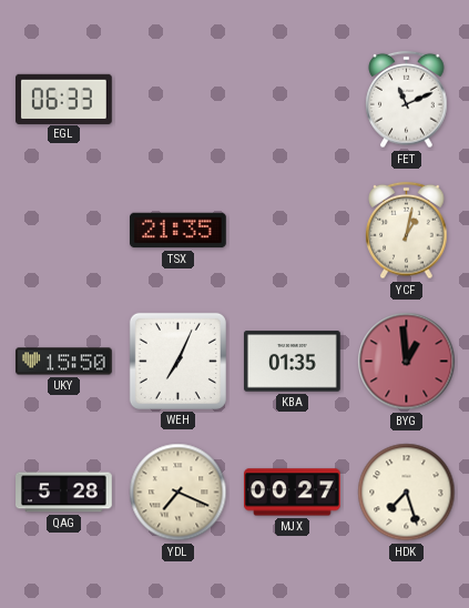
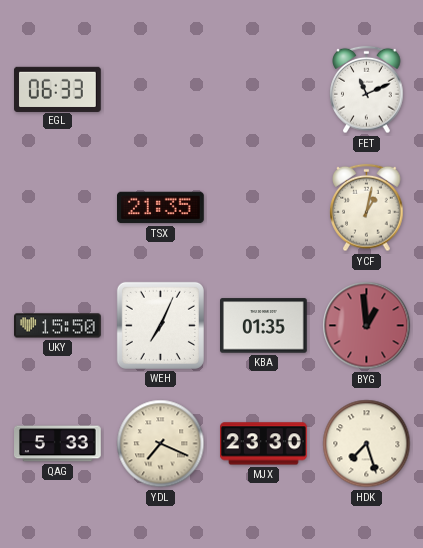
QAG: 5:28 -> 5:33 (58, 444)
MJX: 00:27 -> 23:30 (264, 444)
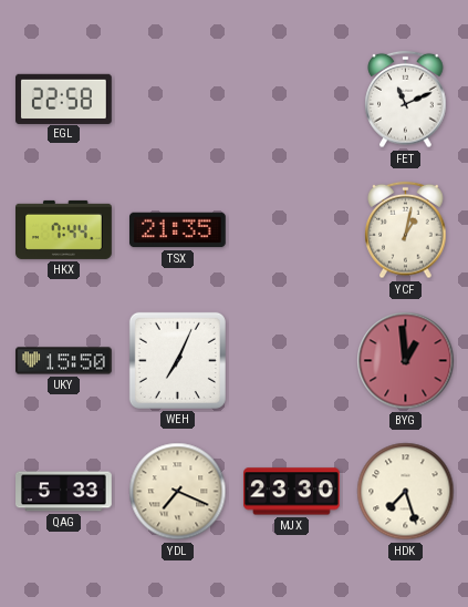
EGL: 06:33 -> 22:58 (64, 99)
HKX: none -> 7:44 (64, 229)
KBA: 01:35 -> none (264, 326)
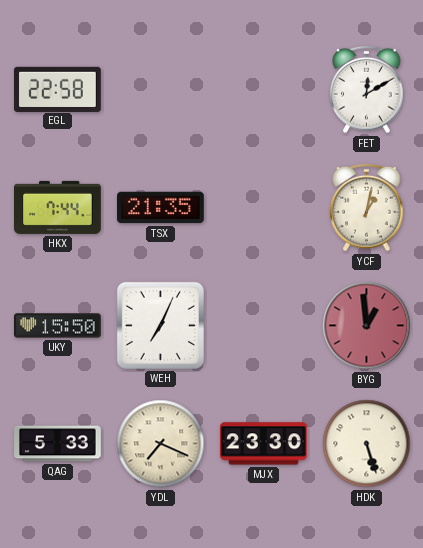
FET: 11:11 -> 12:10 (367, 90)
HDK: 7:27 -> 5:27 (367, 444)
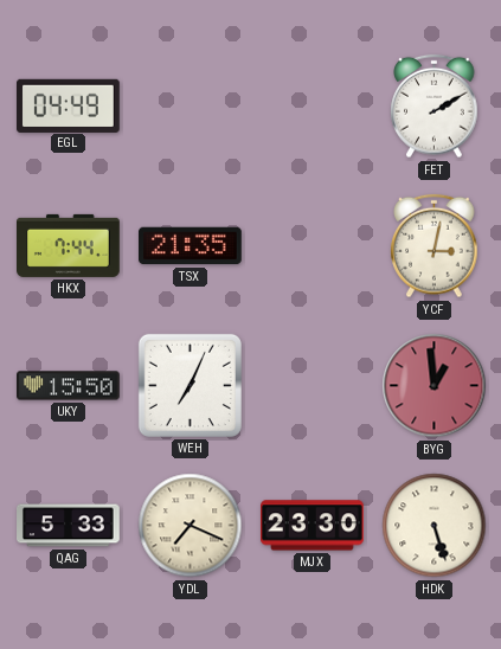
EGL: 22:58 -> 04:49 (69, 105)
FET: 12:10 -> 2:10 (435, 107)
YCF: 1:02 -> 3:02 (435, 246)
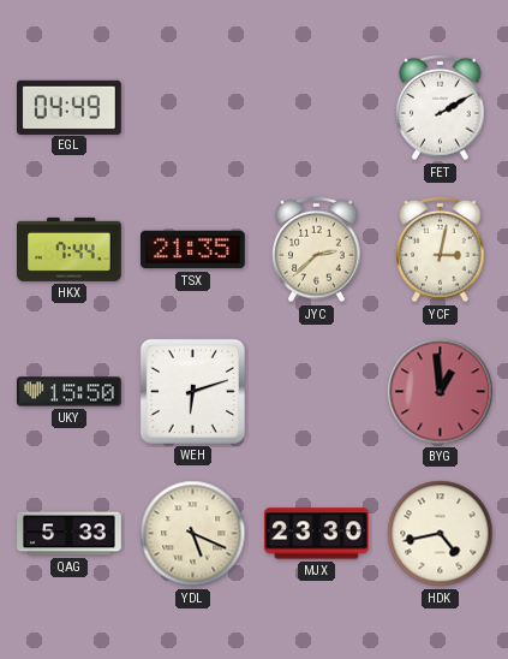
JYC: none -> 2:38 (317, 250)
WEH: 7:04 -> 6:12 (192, 391)
YDL: 7:19 -> 5:19 (193, 534)
HDK: 5:27 -> 4:43 (441, 534)
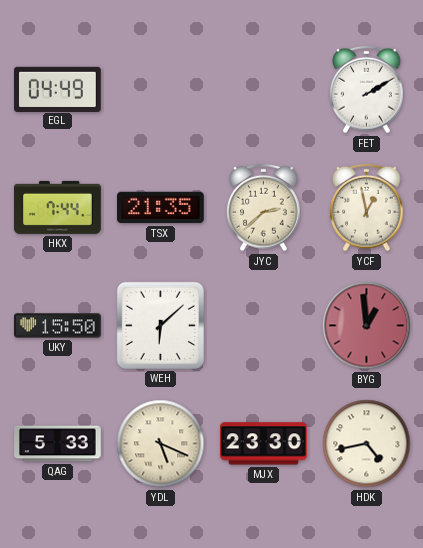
YCF: 3:02 -> 12:58 (367, 208)
WEH: 6:12 -> 6:08 (160, 325)
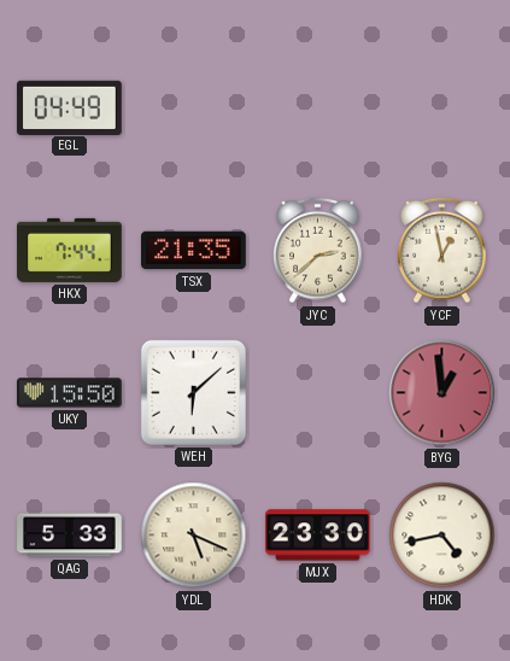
FET: 2:10 -> none (367, 90)
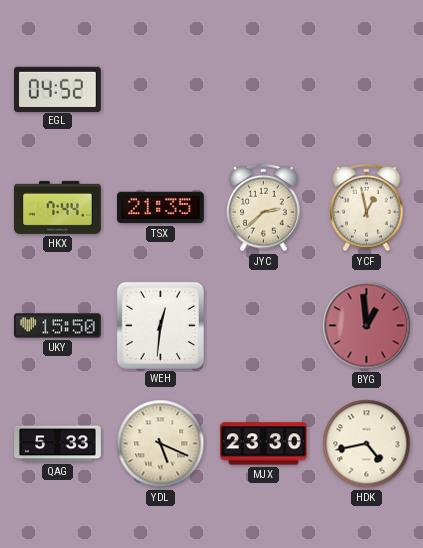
EGL: 04:49 -> 04:52 (58, 89)
WEH: 6:08 -> 12:31 (160, 325)
